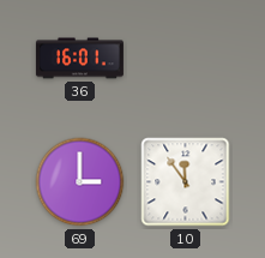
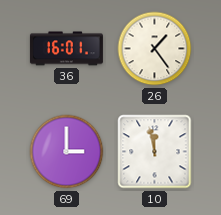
26: none -> 1:24 (155, 49)
10: 11:54 -> 11:58 (155, 152)
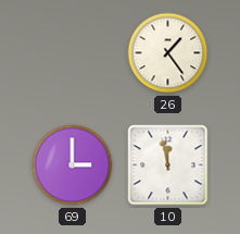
36: 16:01 -> none (66, 49)
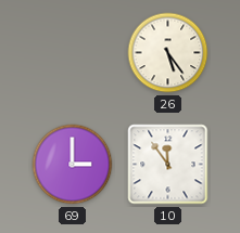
26: 1:24 -> 5:24 (168, 53)
10: 11:58 -> 11:54 (168, 165)
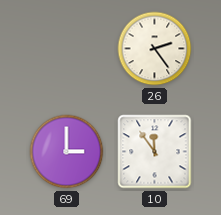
26: 5:24 -> 2:24 (155, 49)
